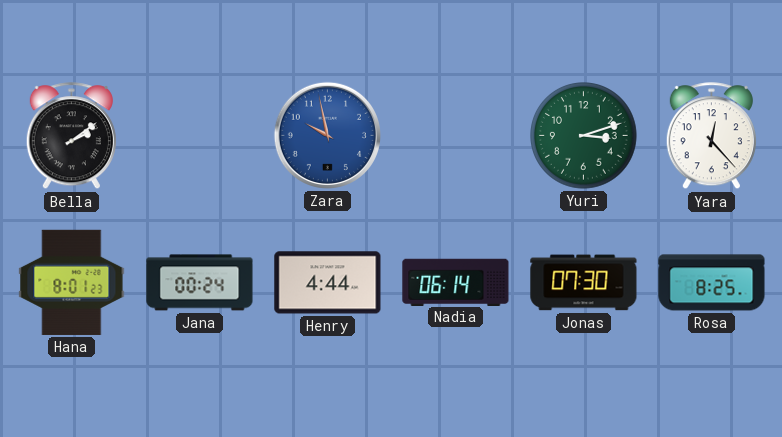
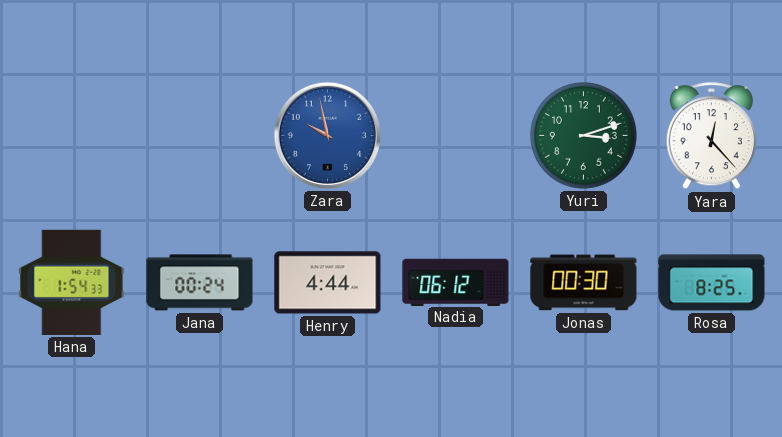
Bella: 2:09 -> none (71, 136)
Hana: 8:01 -> 1:54 (72, 282)
Nadia: 06:14 -> 06:12 (456, 282)
Jonas: 07:30 -> 00:30 (584, 283)
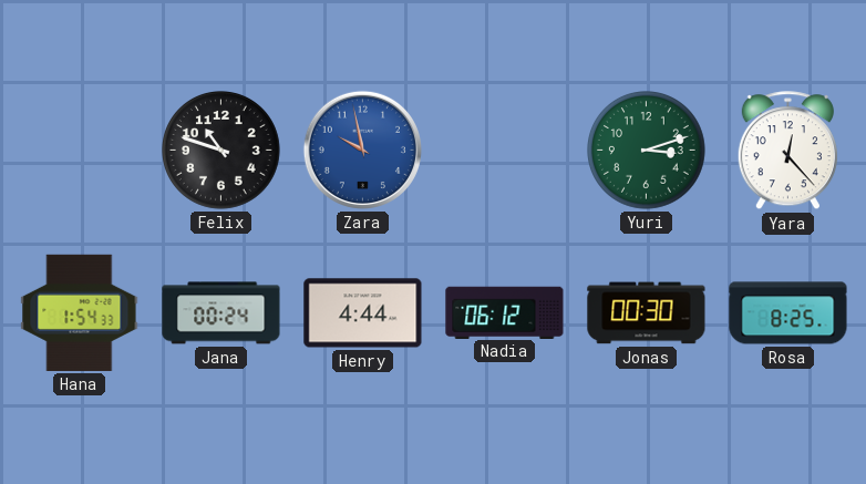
Felix: none -> 10:48 (221, 151)
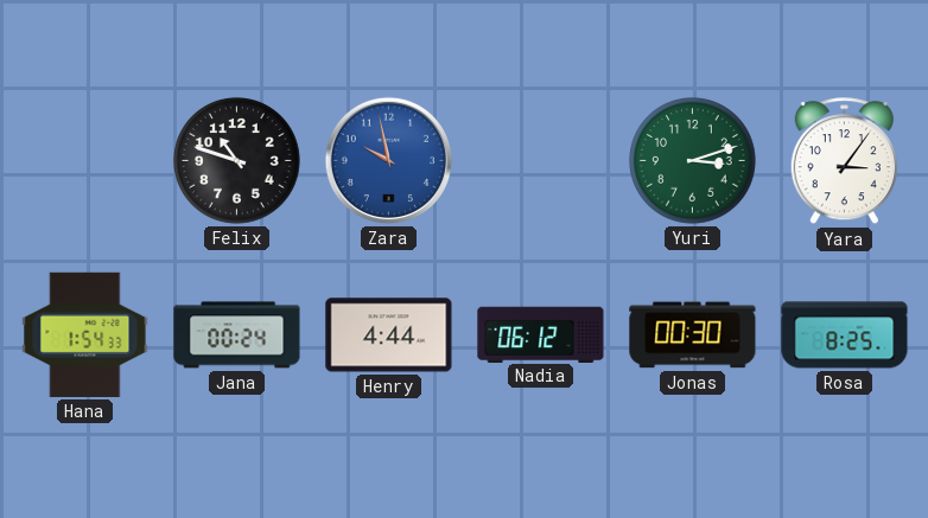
Yara: 12:23 -> 3:06 (844, 161)
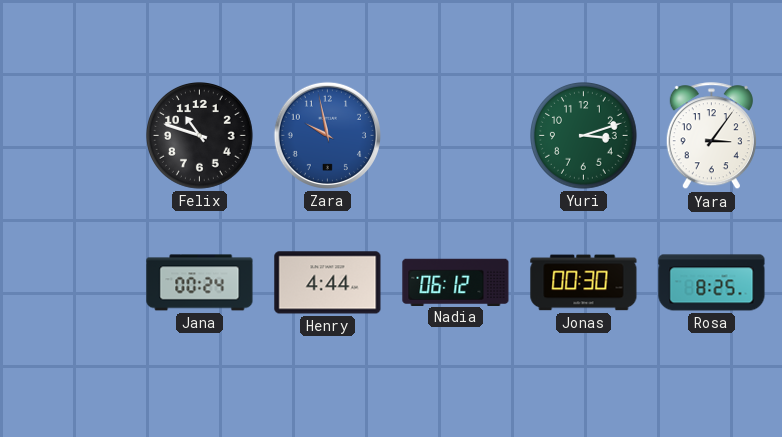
Hana: 1:54 -> none (85, 334)
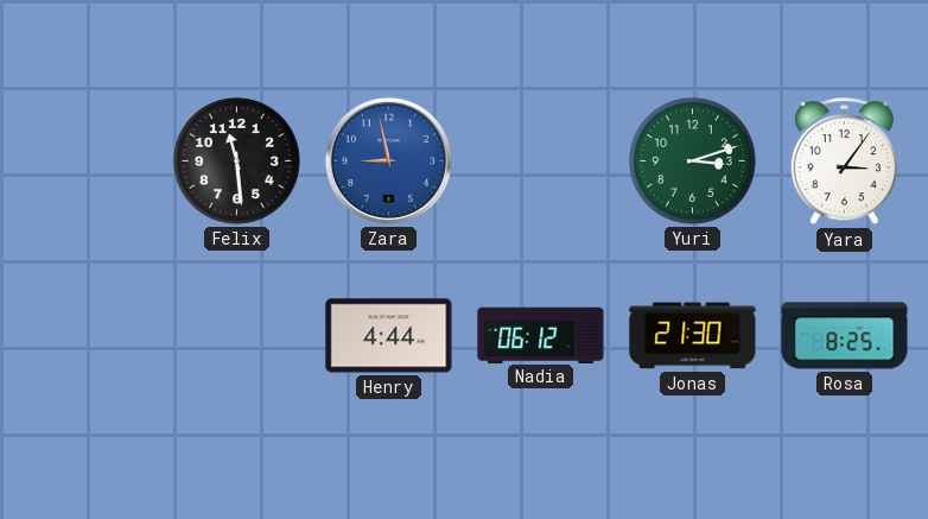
Felix: 10:48 -> 11:29 (237, 162)
Zara: 9:58 -> 8:58 (388, 160)
Jana: 00:24 -> none (200, 283)
Jonas: 00:30 -> 21:30 (693, 336)
